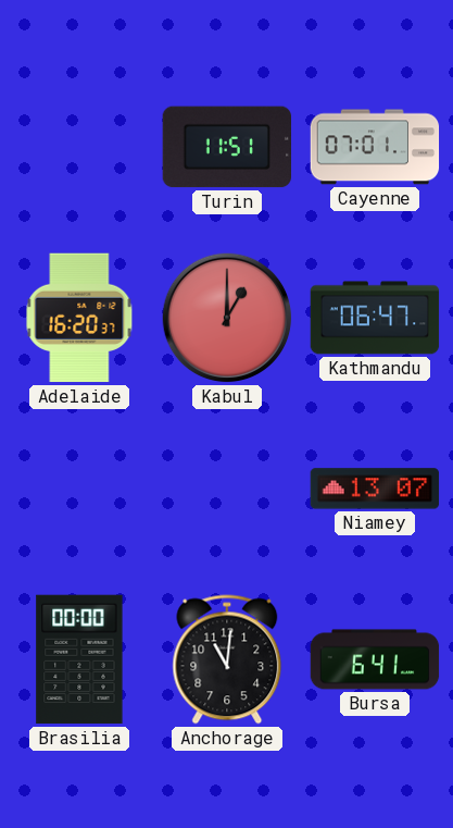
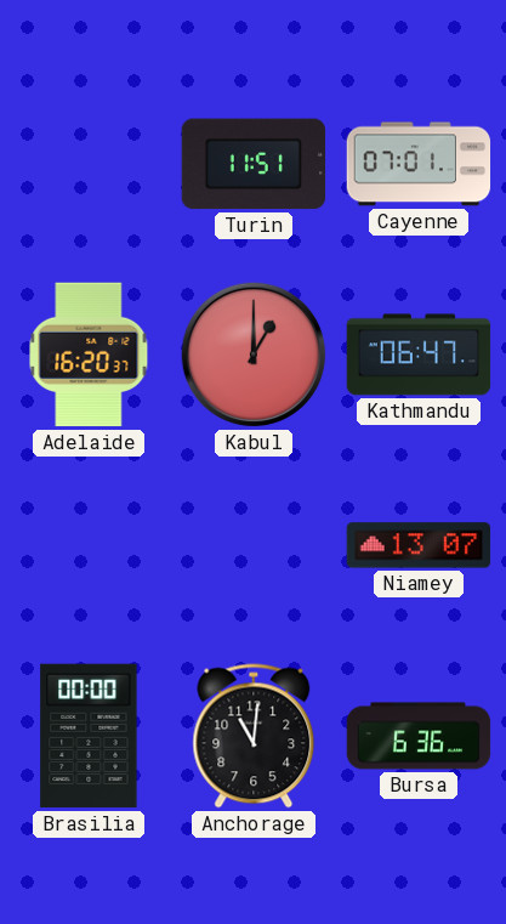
Bursa: 6:41 -> 6:36 (419, 736)
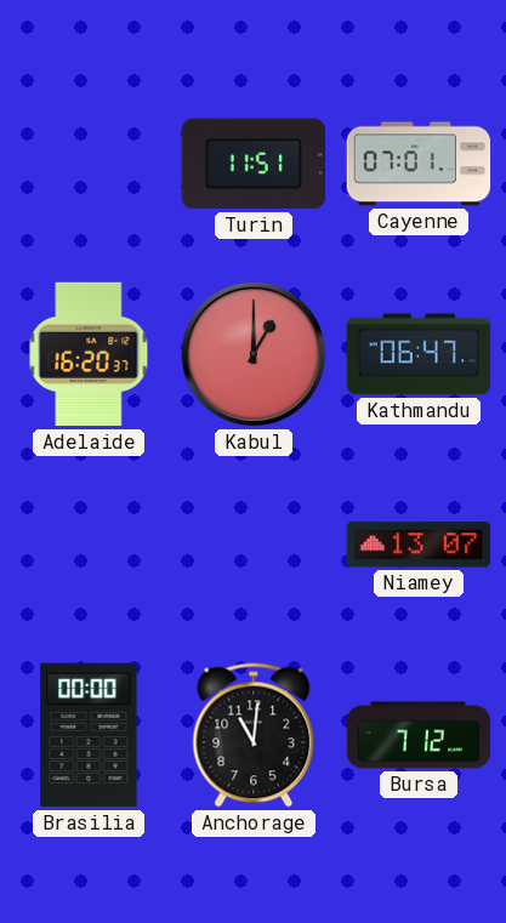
Bursa: 6:36 -> 7:12 (419, 735)
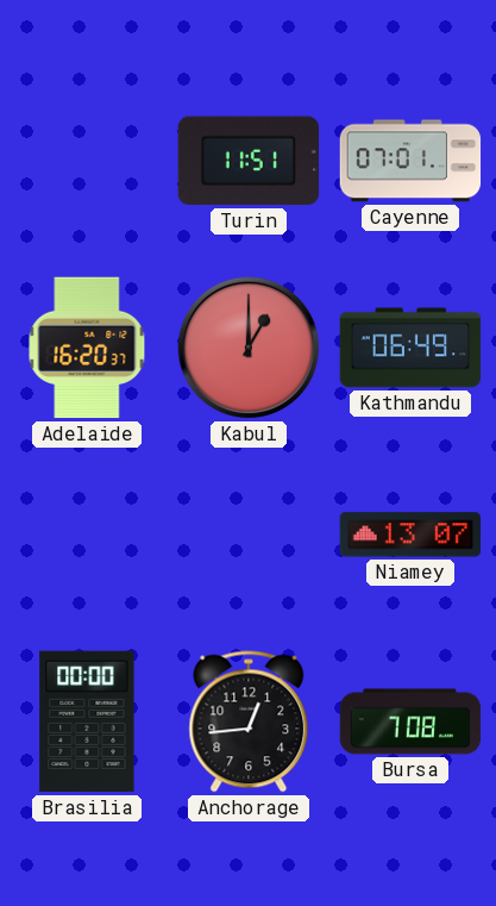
Kathmandu: 06:47 -> 06:49 (410, 348)
Anchorage: 11:01 -> 12:44 (249, 721)
Bursa: 7:12 -> 7:08 (410, 721)
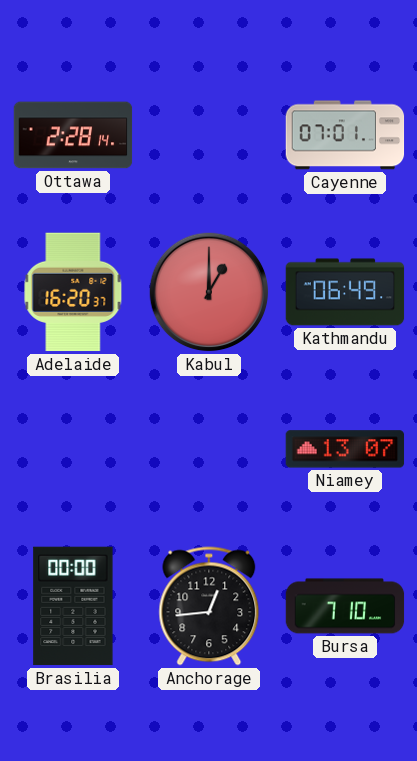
Ottawa: none -> 2:28 (73, 135)
Turin: 11:51 -> none (249, 161)
Bursa: 7:08 -> 7:10 (345, 606)
